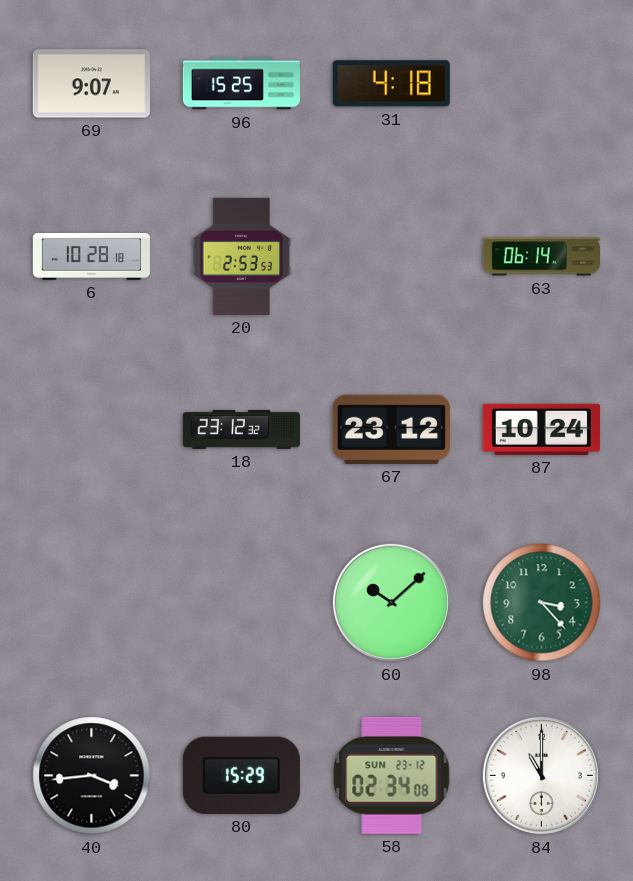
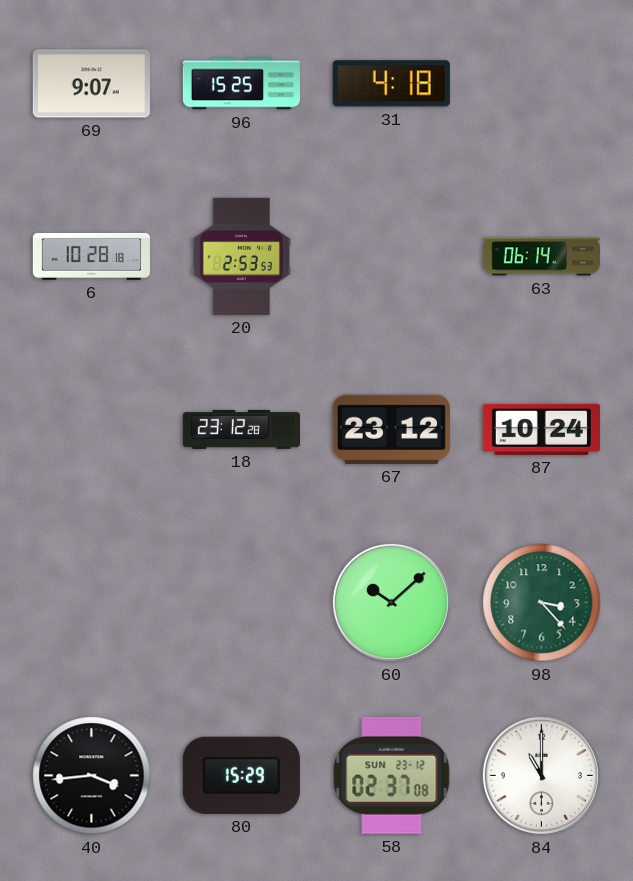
18: 23:12:32 -> 23:12:28 (241, 429)
58: 02:34 -> 02:37 (392, 775)
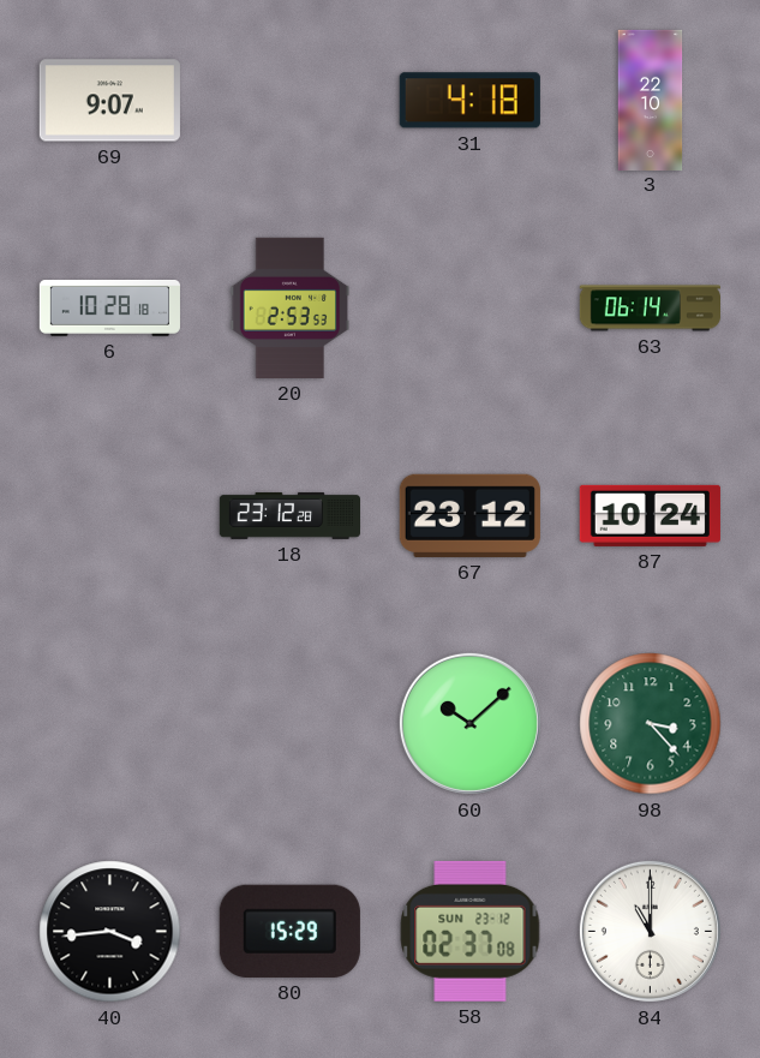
96: 15:25 -> none (241, 84)
3: none -> 22:10 (651, 100)
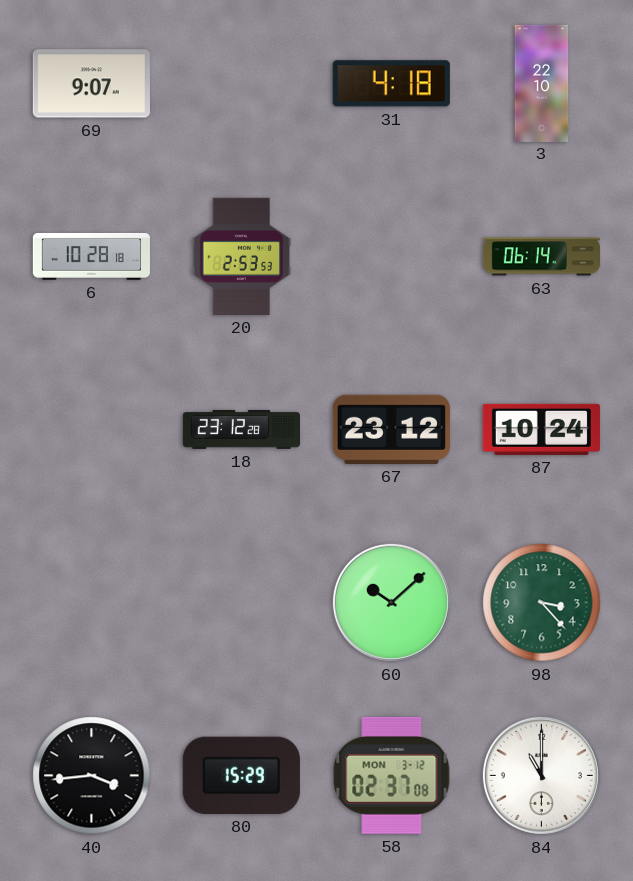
58 date: SUN 23-12 -> MON 3-12 (392, 775)
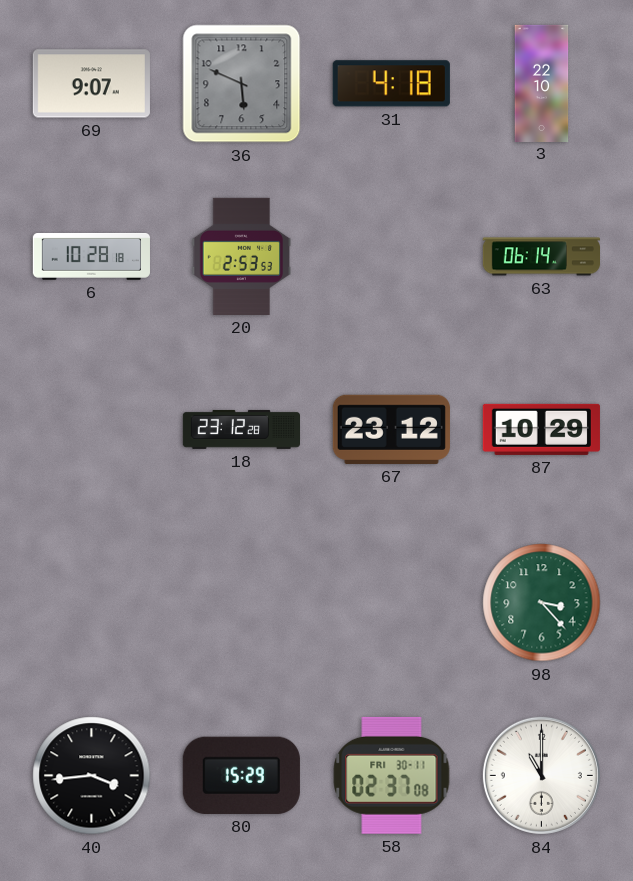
36: none -> 5:49 (242, 84)
87: 10:24 -> 10:29 (541, 429)
60: 10:08 -> none (391, 602)
58 date: MON 3-12 -> FRI 30-11 (392, 775)
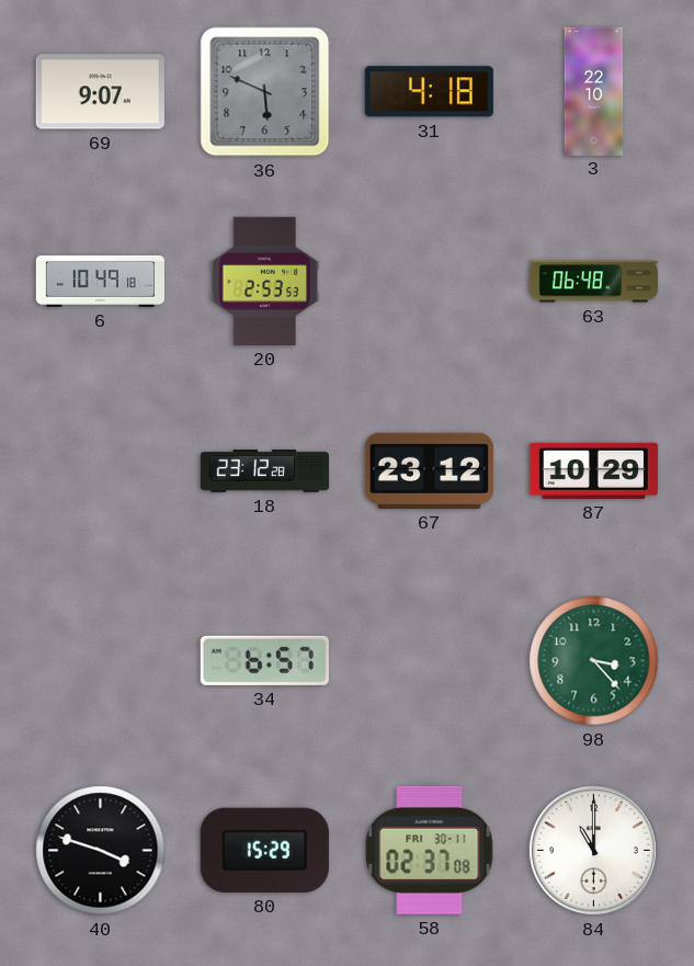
6: 10:28 -> 10:49 (100, 281)
63: 06:14 -> 06:48 (593, 282)
34: none -> 6:57 (264, 660)
40: 3:44 -> 3:48 (101, 851)
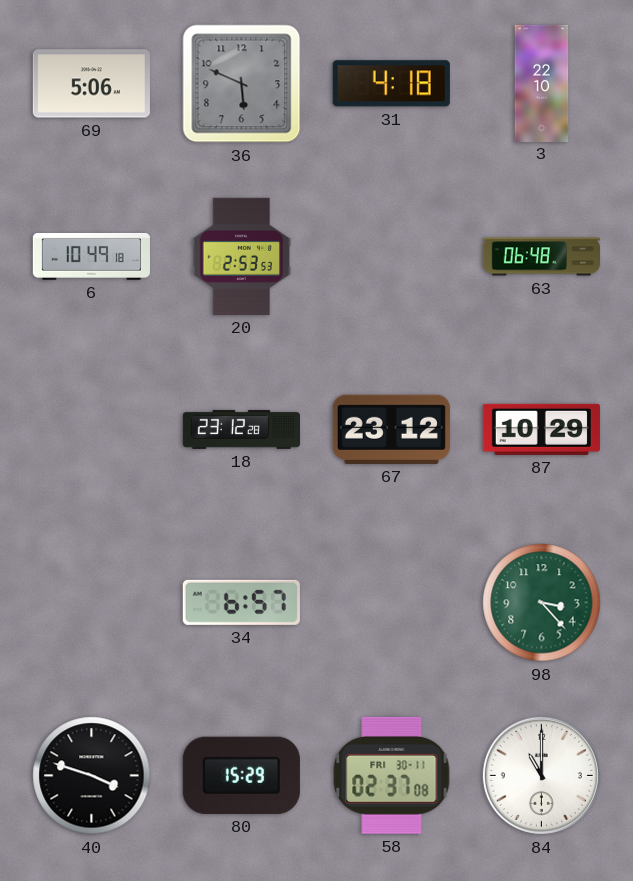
69: 9:07 -> 5:06 (91, 84)
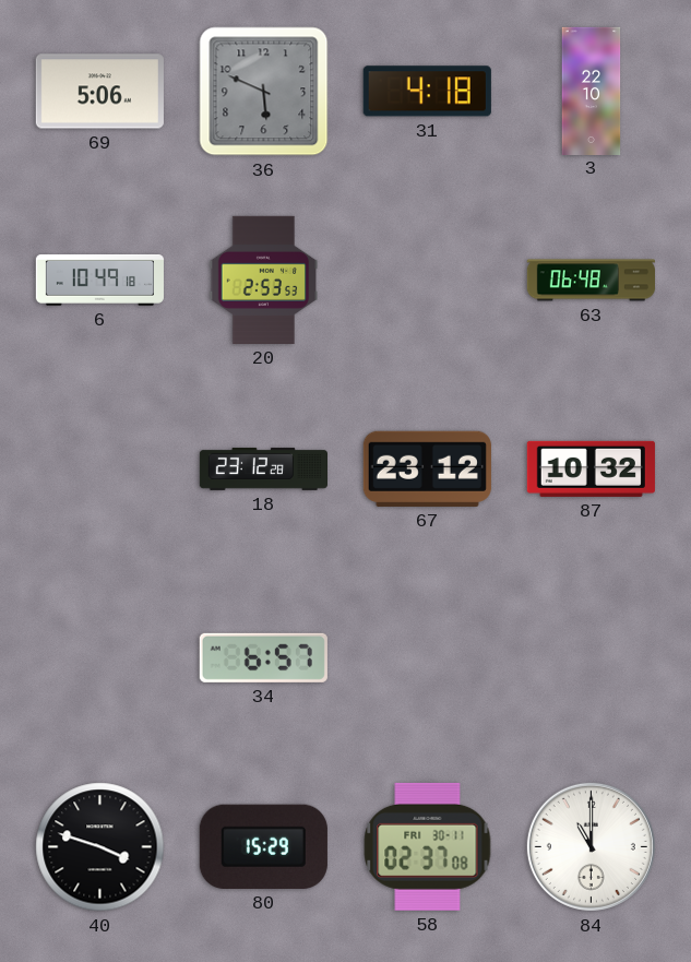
87: 10:29 -> 10:32 (591, 468)
98: 3:23 -> none (542, 603)
